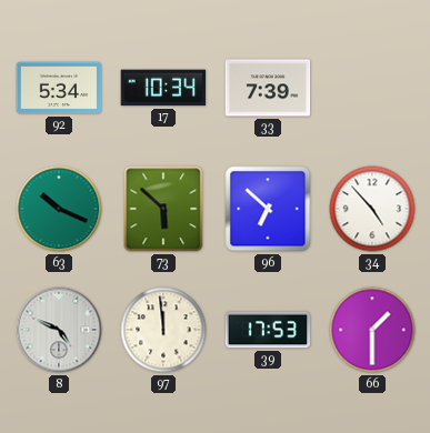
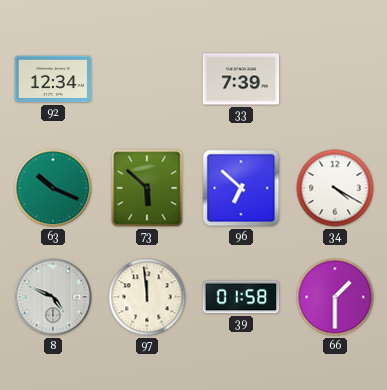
92: 5:34 -> 12:34 (53, 79)
17: 10:34 -> none (163, 88)
34: 4:53 -> 4:20 (335, 188)
39: 17:53 -> 01:58 (241, 297)
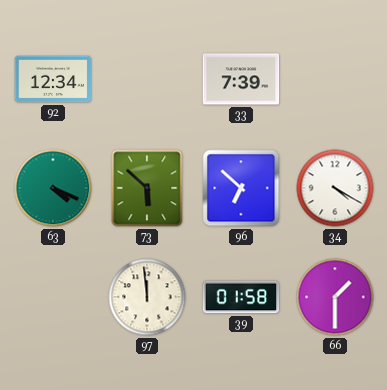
63: 10:19 -> 4:19 (53, 188)
8: 4:49 -> none (53, 297)
